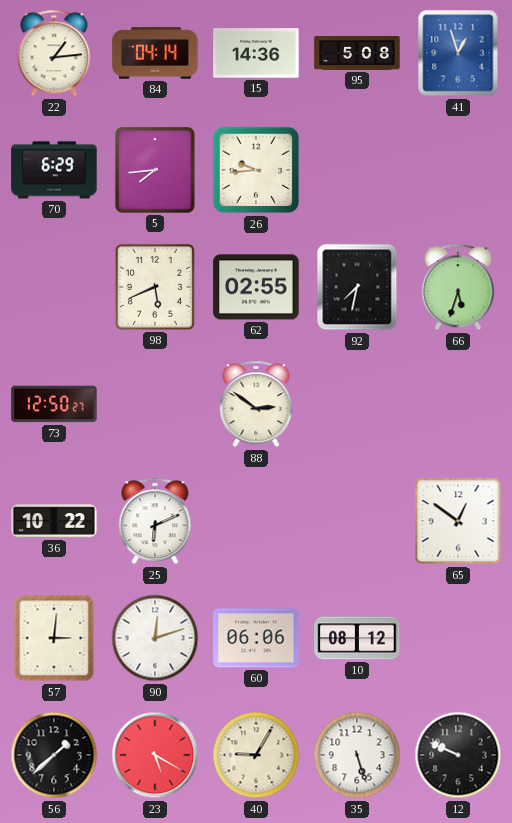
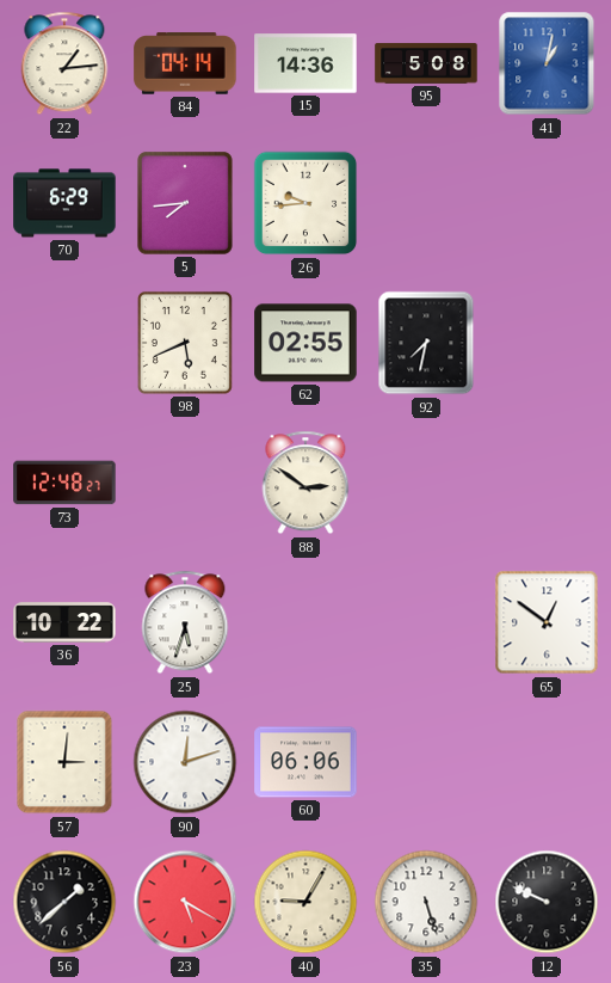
41: 12:57 -> 1:02 (547, 63)
66: 5:33 -> none (458, 287)
73: 12:50 -> 12:48 (64, 483)
25: 6:11 -> 5:33 (185, 622)
10: 08:12 -> none (357, 638)
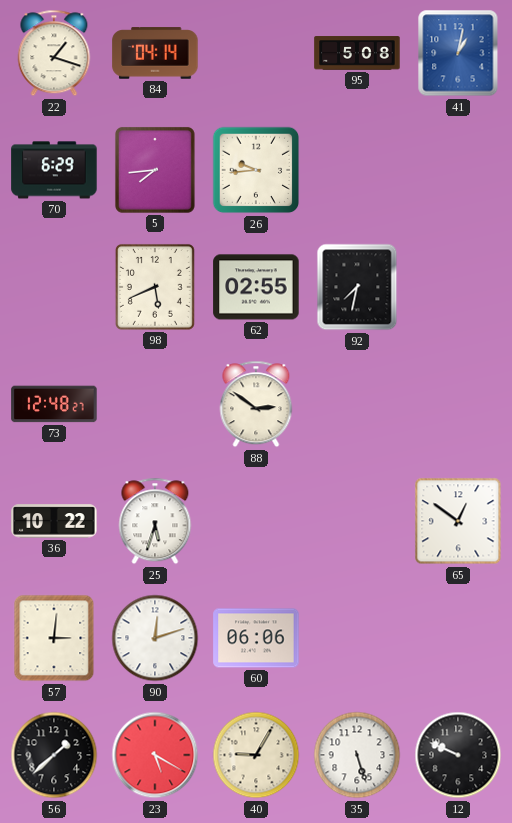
22: 1:14 -> 1:18 (54, 53)
15: 14:36 -> none (305, 63)
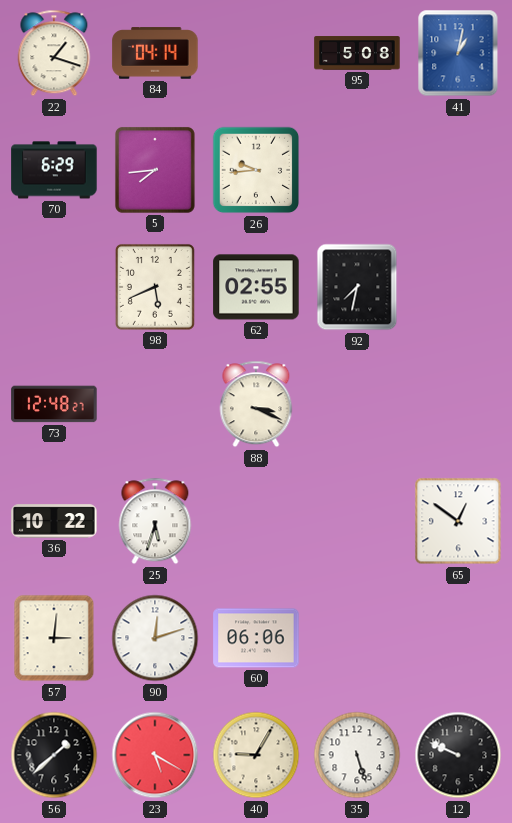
88: 2:51 -> 3:19 (256, 404)
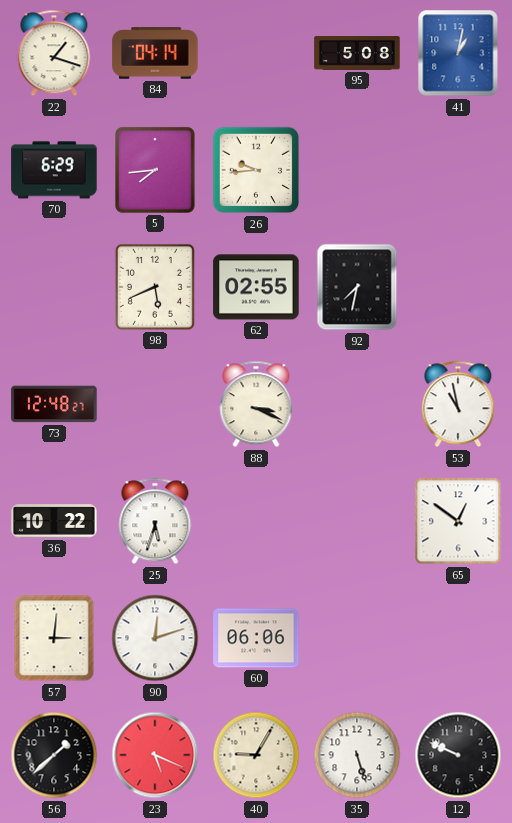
53: none -> 10:58 (458, 404)
23: 5:20 -> 5:19 (155, 755)
